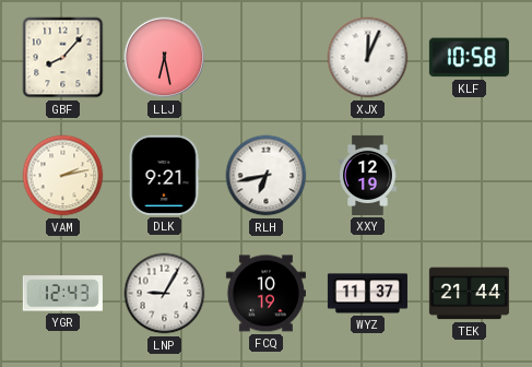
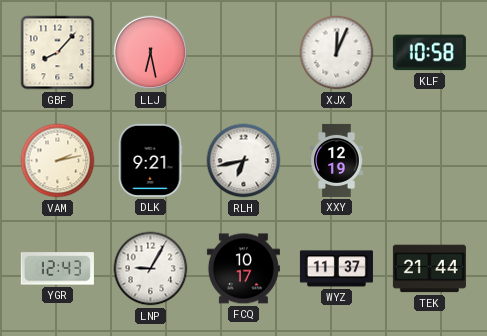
FCQ: 10:19 -> 10:17 (243, 269)
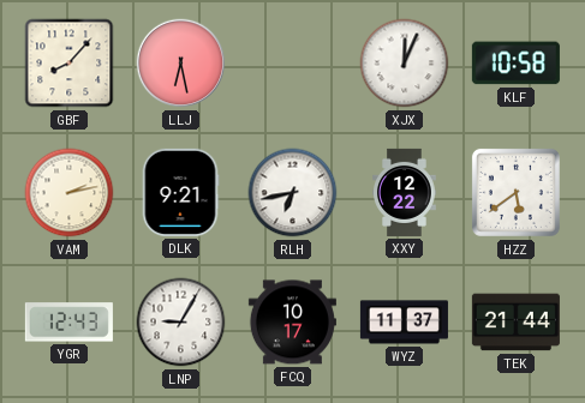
XXY: 12:19 -> 12:22 (405, 192)
HZZ: none -> 5:39 (515, 192)
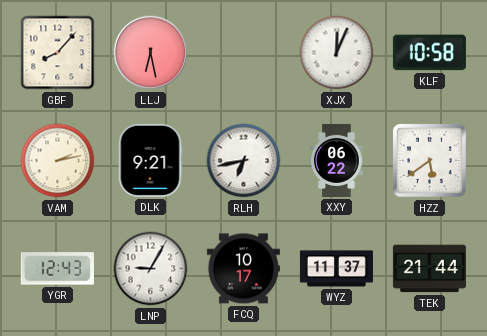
XXY: 12:22 -> 06:22 (337, 160)
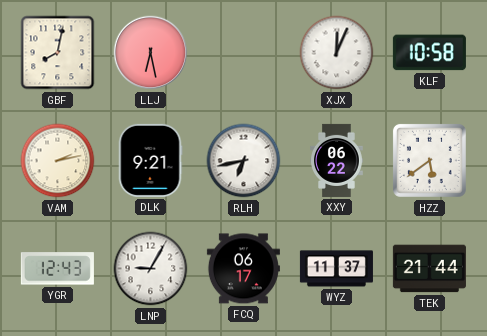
GBF: 8:07 -> 8:02 (58, 53)
FCQ: 10:17 -> 06:17 (243, 269)
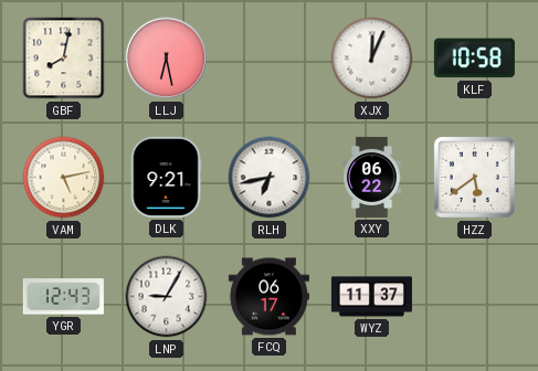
VAM: 2:13 -> 5:13 (64, 178)
TEK: 21:44 -> none (429, 269)
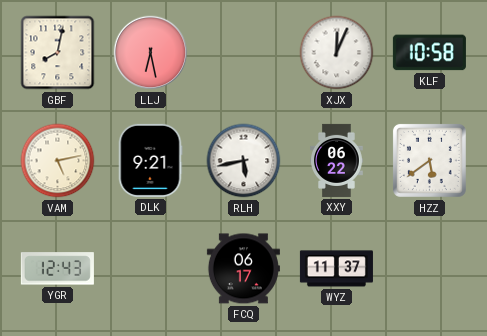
RLH: 6:43 -> 5:43 (244, 161)
LNP: 9:05 -> none (167, 297)
